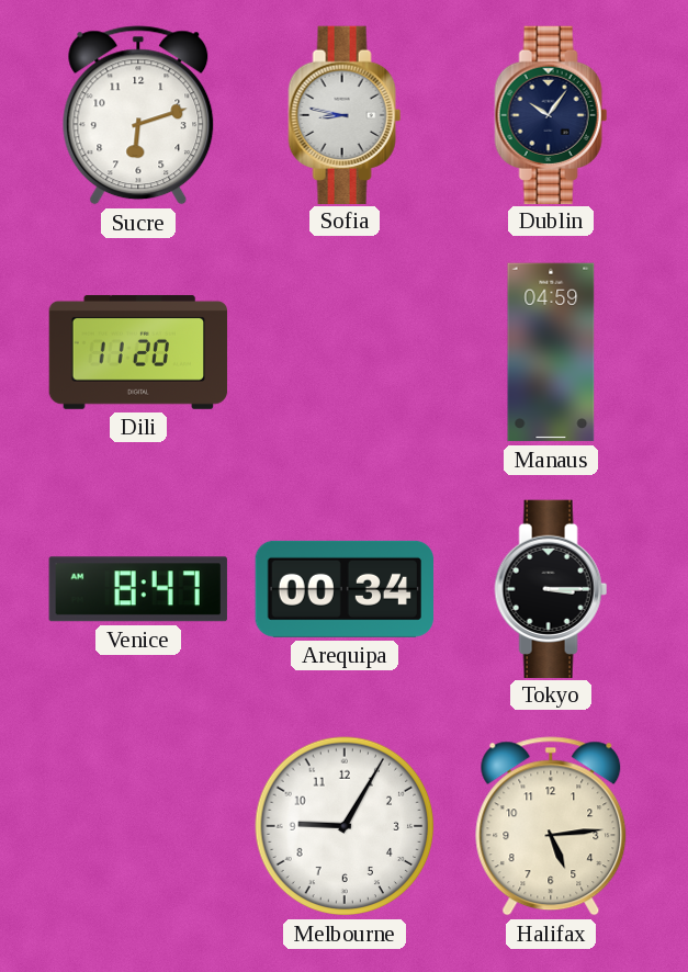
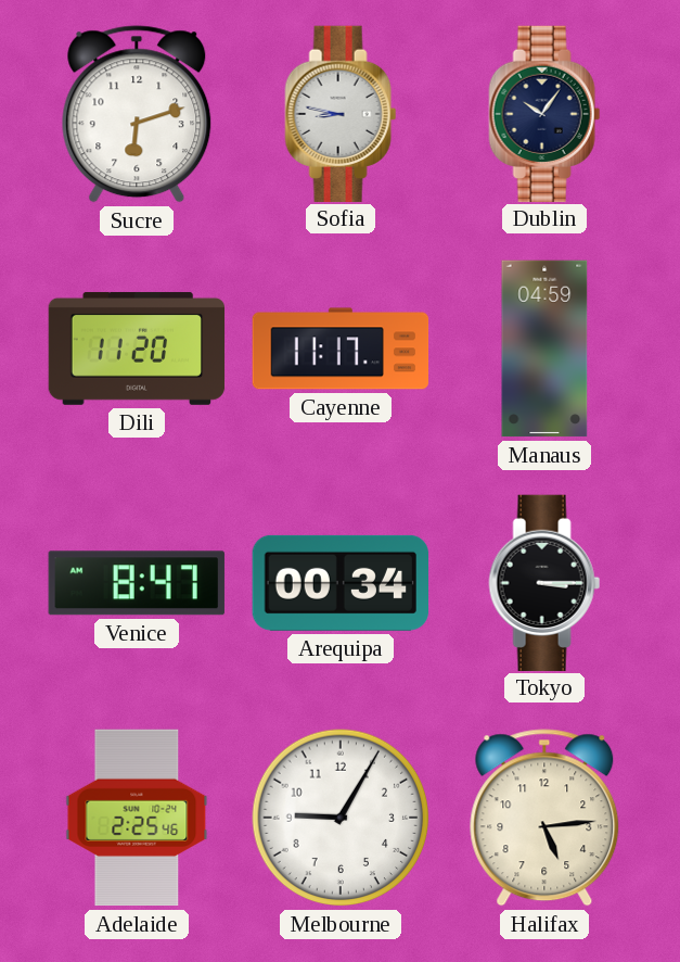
Cayenne: none -> 11:17 (341, 349)
Adelaide: none -> 2:25 (137, 818)
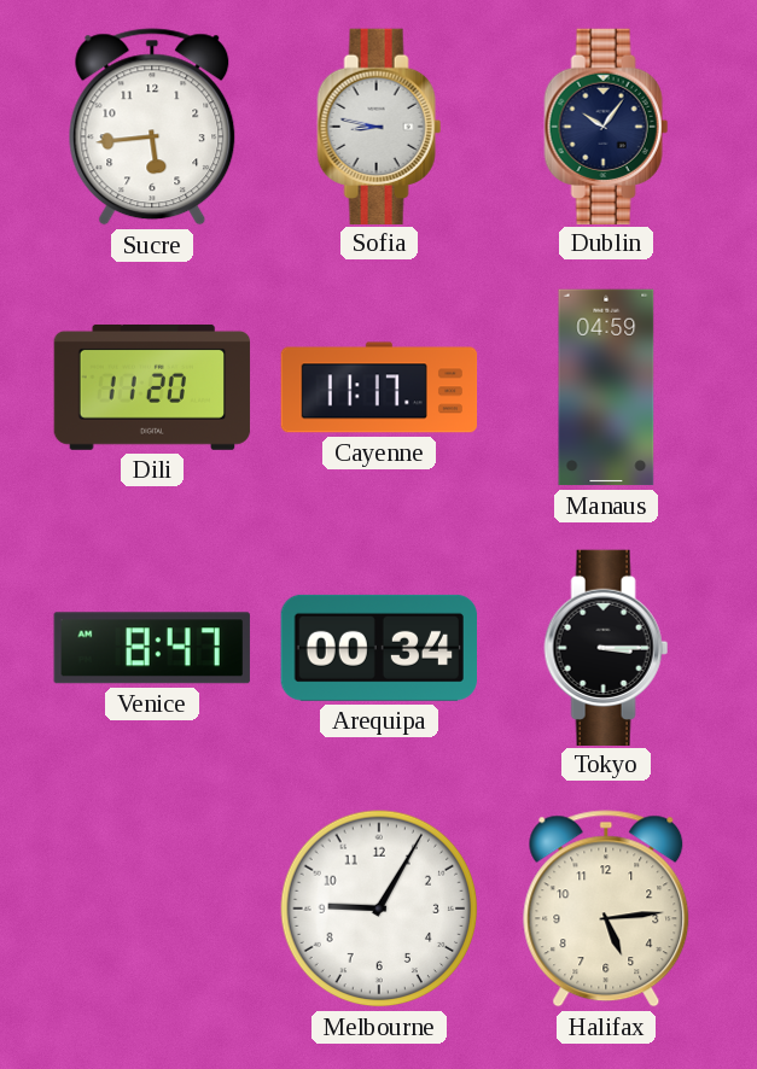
Sucre: 6:12 -> 5:44 (152, 127)
Adelaide: 2:25 -> none (137, 818)
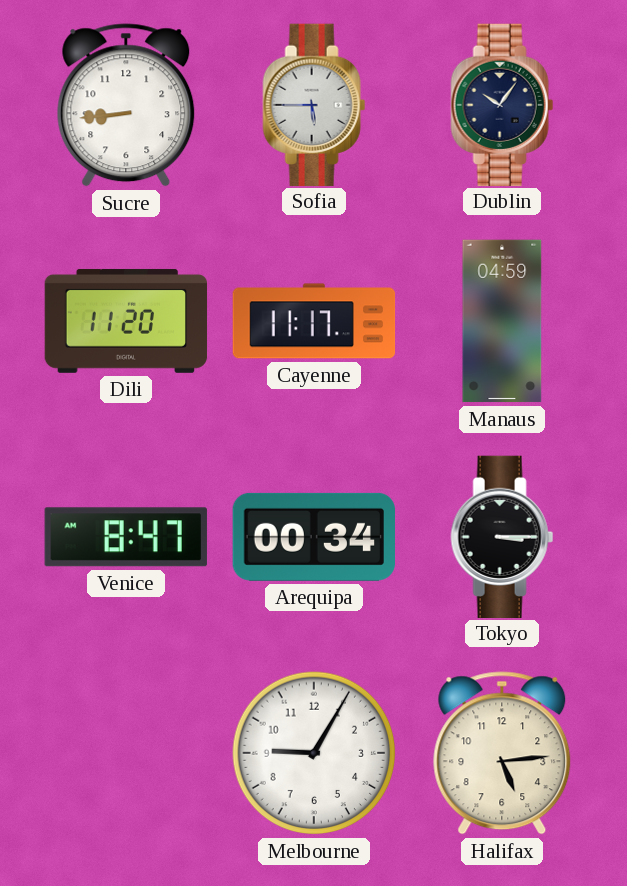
Sucre: 5:44 -> 8:44 (126, 105)
Sofia: 8:47 -> 5:45 (314, 104)
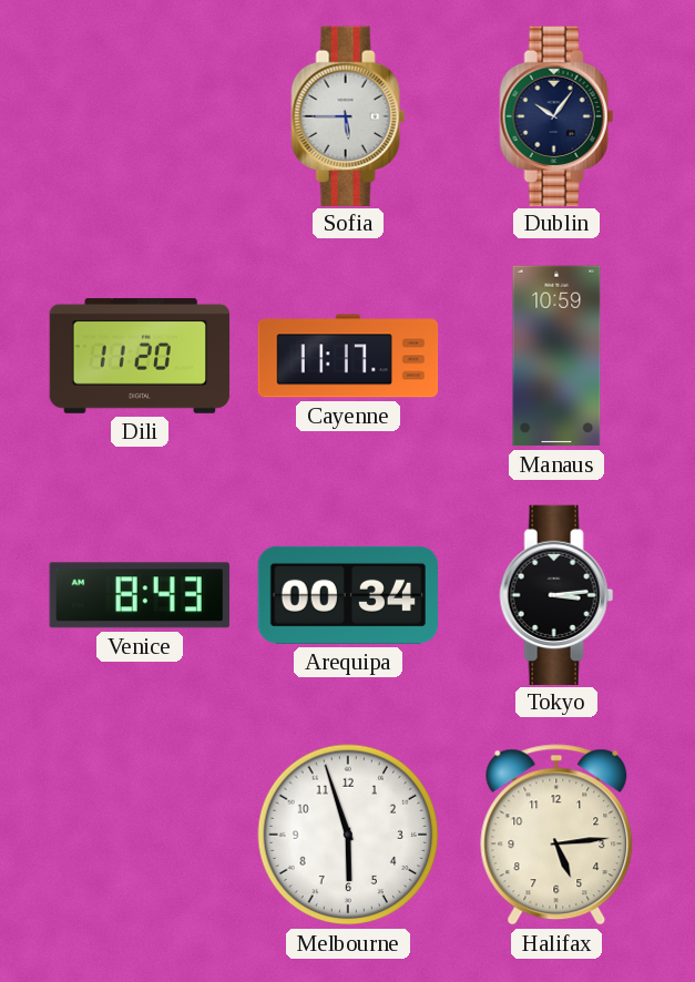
Sucre: 8:44 -> none (126, 105)
Manaus: 04:59 -> 10:59 (556, 356)
Venice: 8:47 -> 8:43 (140, 595)
Tokyo: 3:15 -> 3:14 (556, 594)
Melbourne: 9:05 -> 5:57 (348, 835)
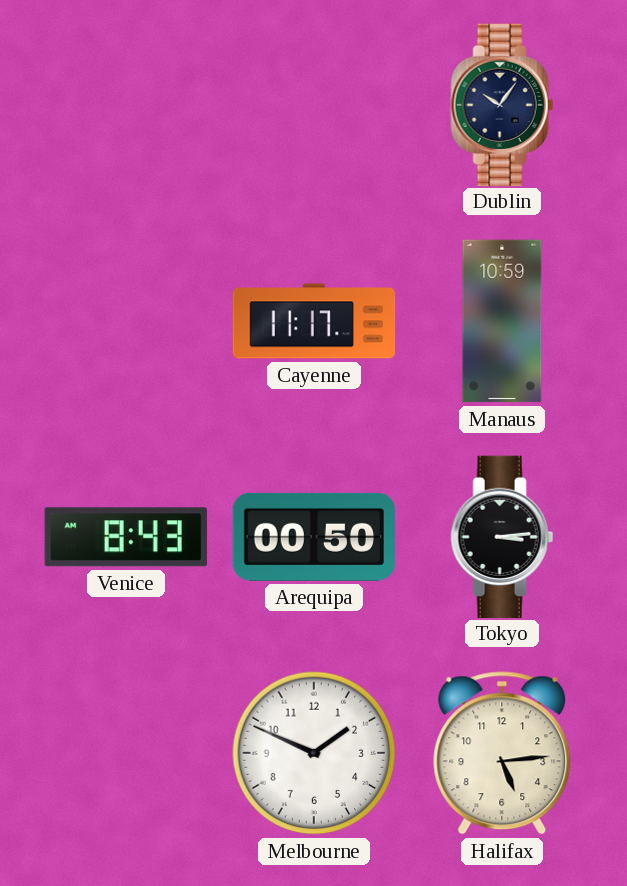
Sofia: 5:45 -> none (348, 115)
Dili: 11:20 -> none (140, 356)
Arequipa: 00:34 -> 00:50 (313, 537)
Melbourne: 5:57 -> 1:49 (314, 753)
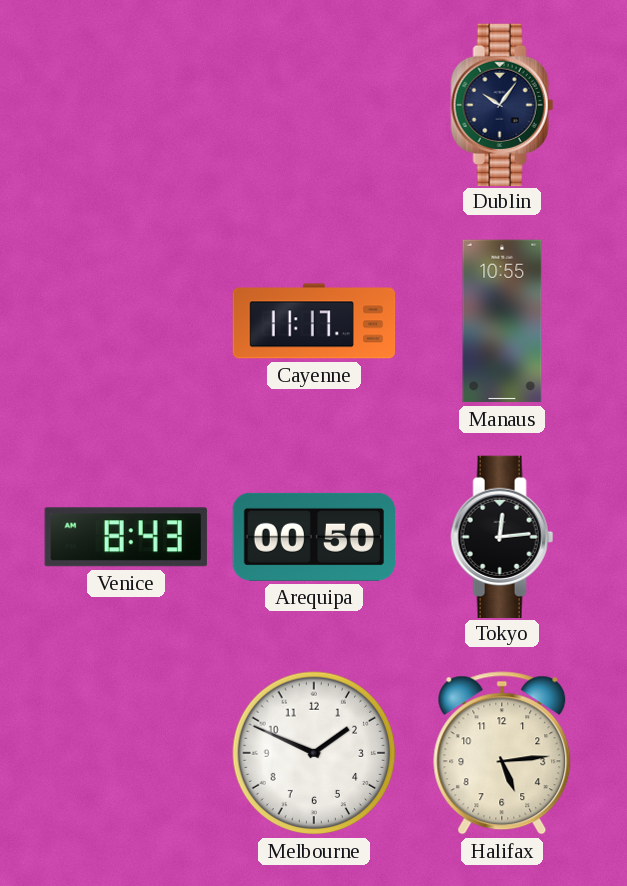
Manaus: 10:59 -> 10:55 (502, 321)
Tokyo: 3:14 -> 12:14 (502, 536)
